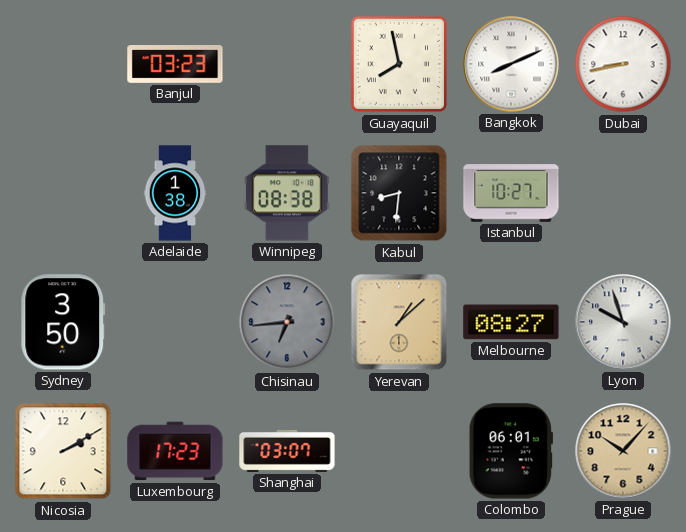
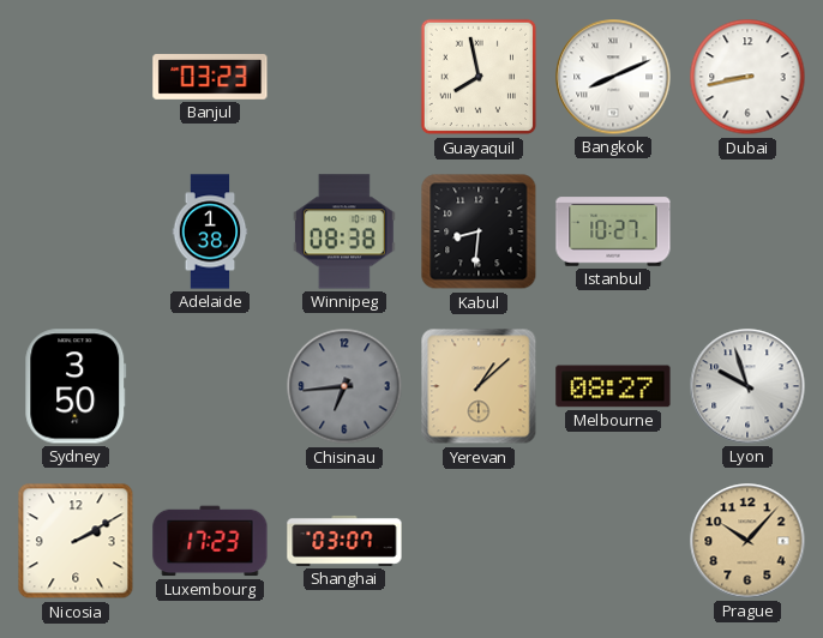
Colombo: 06:01 -> none (511, 451)
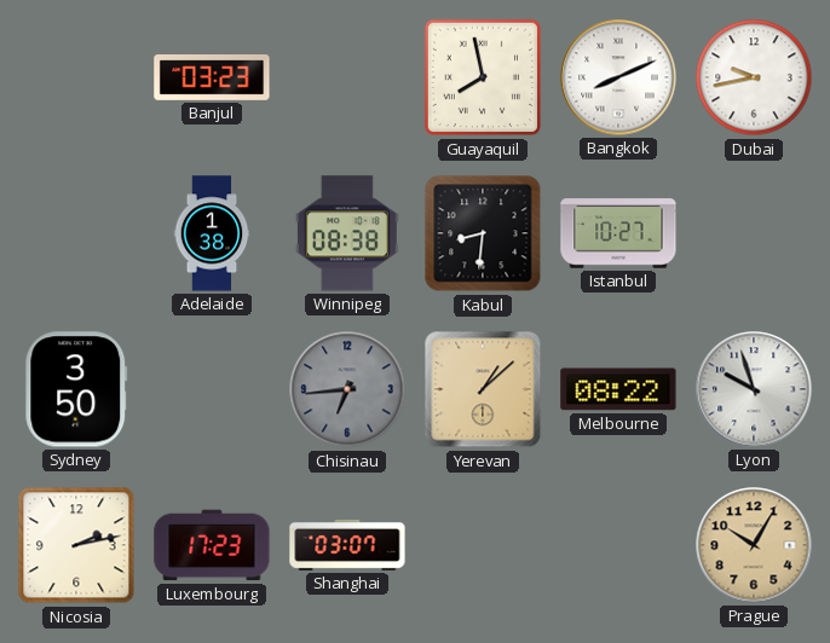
Dubai: 8:43 -> 9:43 (754, 77)
Melbourne: 08:27 -> 08:22 (618, 389)
Nicosia: 2:10 -> 2:13 (76, 545)
Prague: 10:07 -> 10:05 (754, 545)
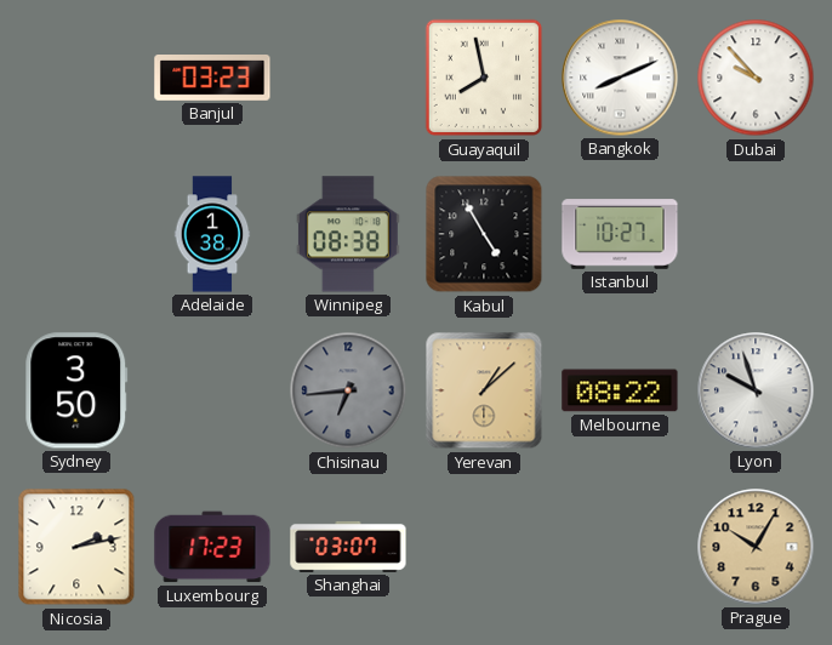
Dubai: 9:43 -> 9:53 (756, 78)
Kabul: 8:31 -> 4:55 (484, 234)
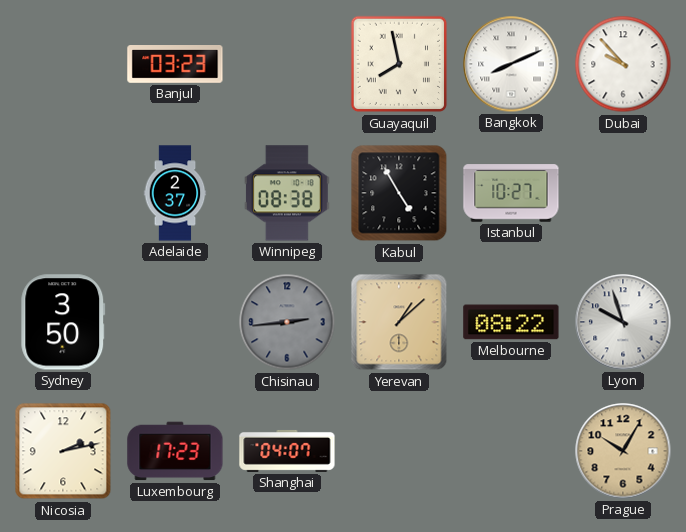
Adelaide: 1:38 -> 2:37 (175, 193)
Chisinau: 6:44 -> 2:44 (287, 322)
Shanghai: 03:07 -> 04:07 (287, 451)
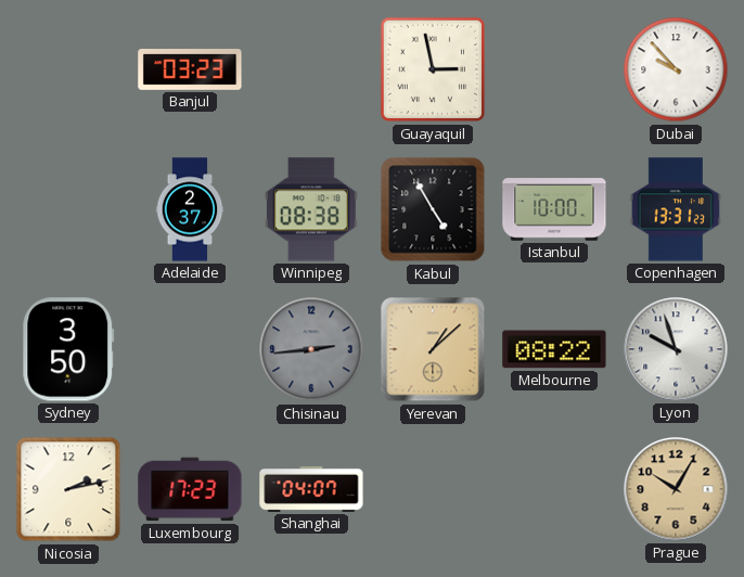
Guayaquil: 7:58 -> 2:58 (433, 69)
Bangkok: 8:11 -> none (511, 64)
Istanbul: 10:27 -> 10:00 (554, 209)
Copenhagen: none -> 13:31 (675, 209)
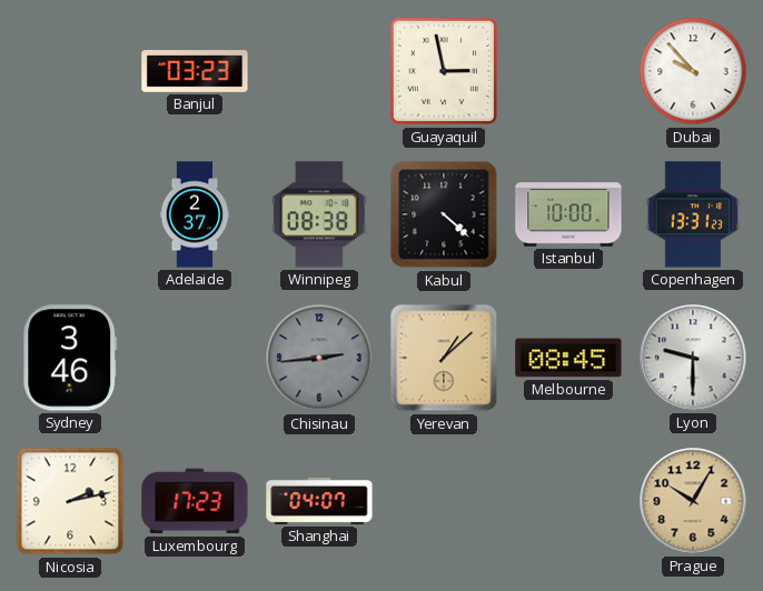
Kabul: 4:55 -> 4:22 (444, 214)
Sydney: 3:50 -> 3:46 (70, 358)
Melbourne: 08:22 -> 08:45 (568, 358)
Lyon: 9:57 -> 9:30 (693, 358)
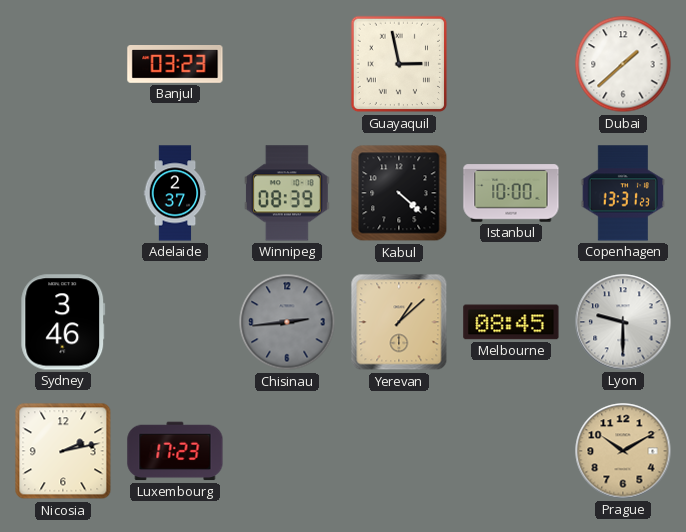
Dubai: 9:53 -> 1:38 (623, 64)
Winnipeg: 08:38 -> 08:39 (287, 193)
Shanghai: 04:07 -> none (319, 501)
Prague: 10:05 -> 10:10 (623, 451)
